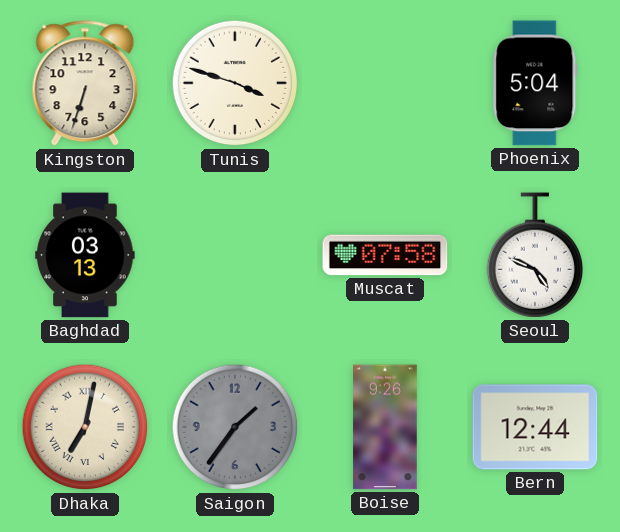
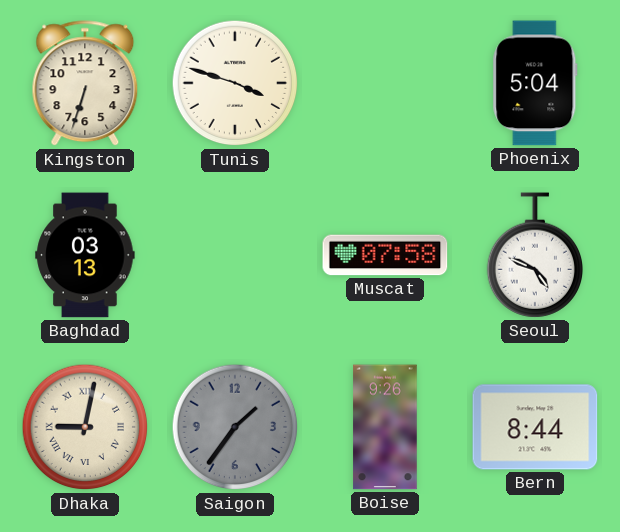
Dhaka: 7:02 -> 9:02 (85, 427)
Bern: 12:44 -> 8:44 (535, 427)
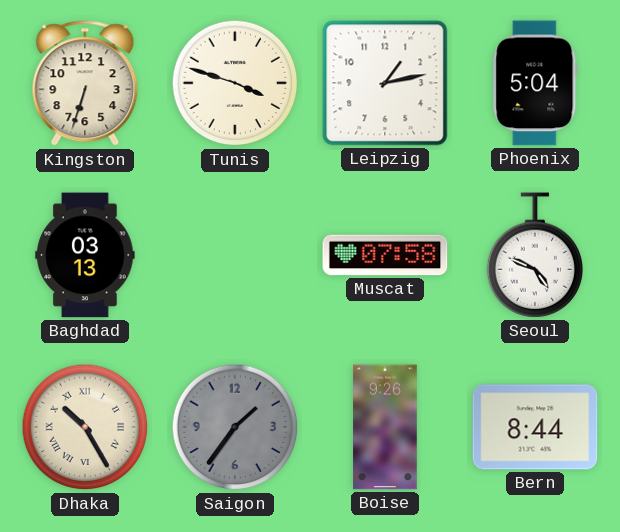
Leipzig: none -> 1:13 (385, 83)
Dhaka: 9:02 -> 10:25 (85, 427)
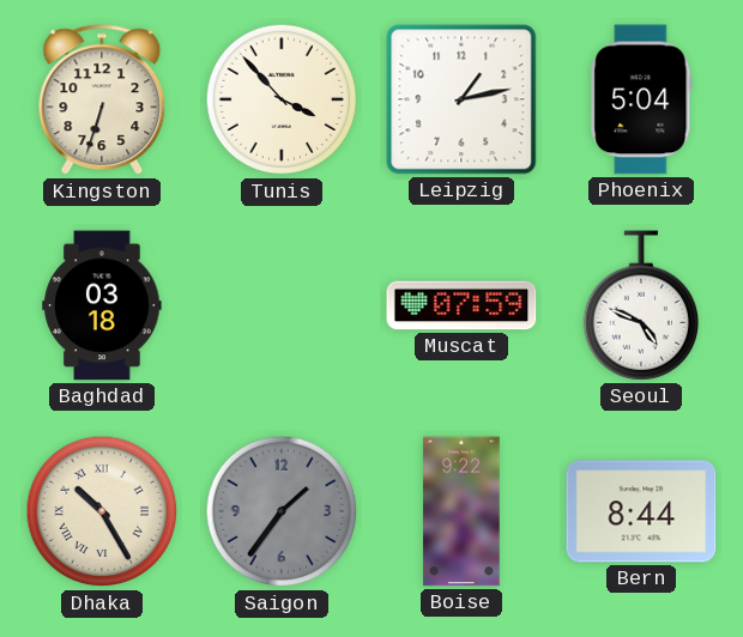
Tunis: 3:48 -> 3:53 (282, 99)
Baghdad: 03:13 -> 03:18 (102, 305)
Muscat: 07:58 -> 07:59 (461, 305)
Boise: 9:26 -> 9:22 (461, 511)
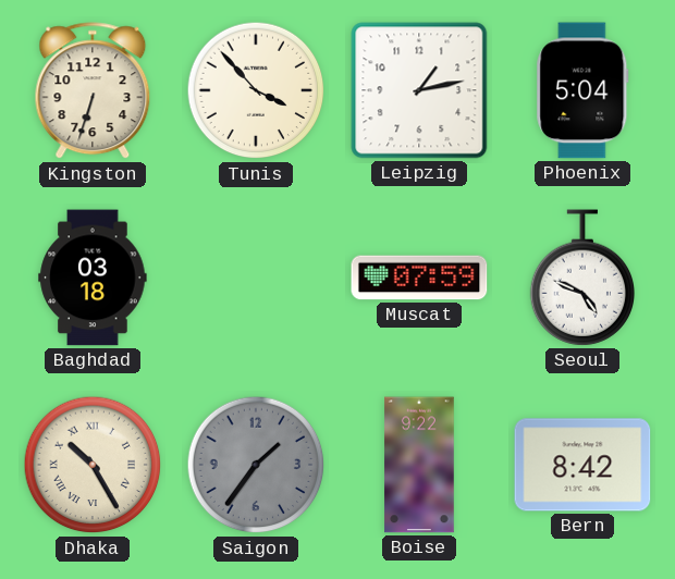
Bern: 8:44 -> 8:42 (582, 465)
